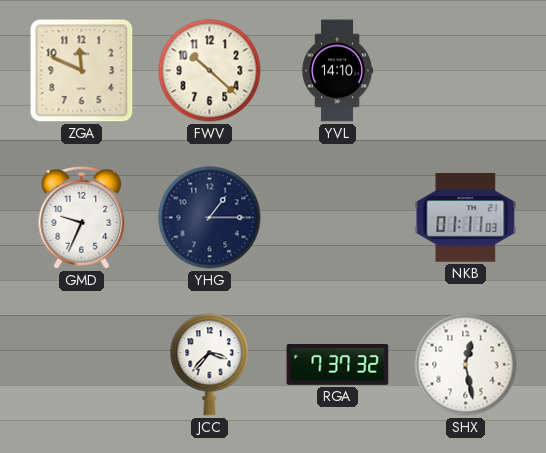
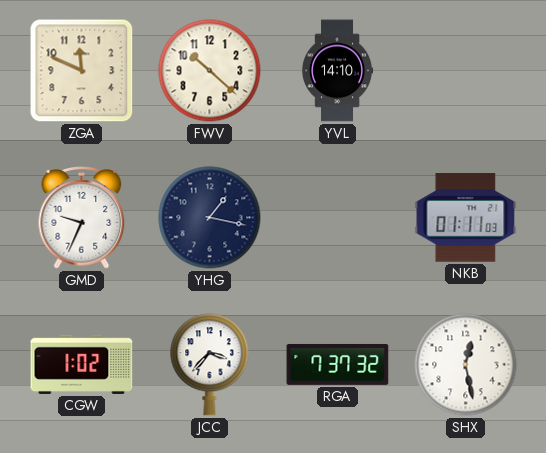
YHG: 1:15 -> 1:17 (210, 218)
CGW: none -> 1:02 (82, 364)
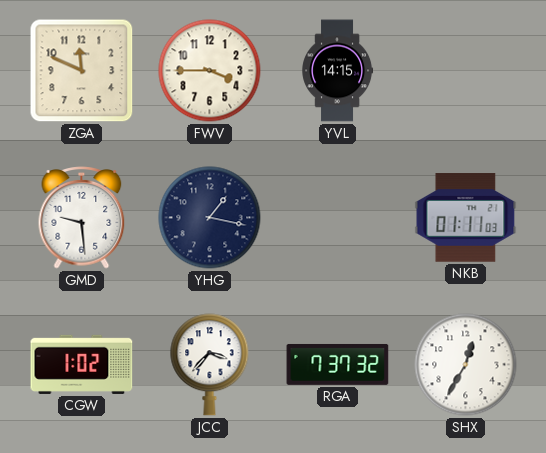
FWV: 10:22 -> 3:45 (210, 71)
YVL: 14:10 -> 14:15 (338, 71)
GMD: 9:34 -> 9:29 (82, 218)
SHX: 12:28 -> 12:35 (466, 365)
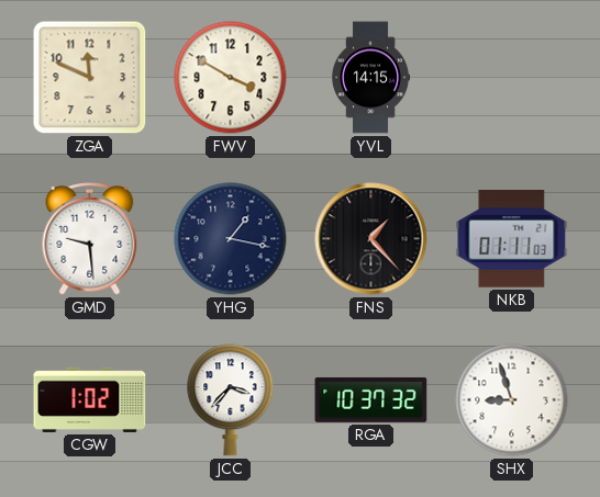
FWV: 3:45 -> 3:50 (231, 78)
FNS: none -> 1:23 (371, 239)
RGA: 7:37 -> 10:37 (371, 399)
SHX: 12:35 -> 8:57 (512, 400)
